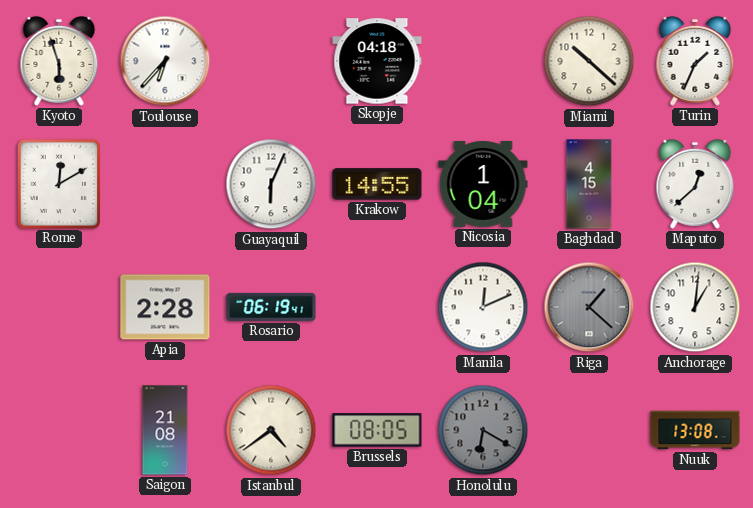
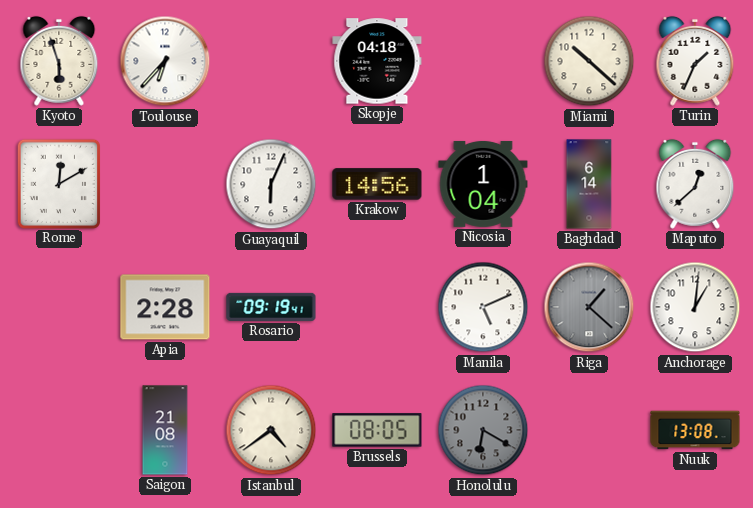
Krakow: 14:55 -> 14:56 (377, 184)
Baghdad: 4:15 -> 6:14 (589, 184)
Rosario: 06:19 -> 09:19 (271, 307)
Manila: 12:11 -> 5:11 (483, 307)
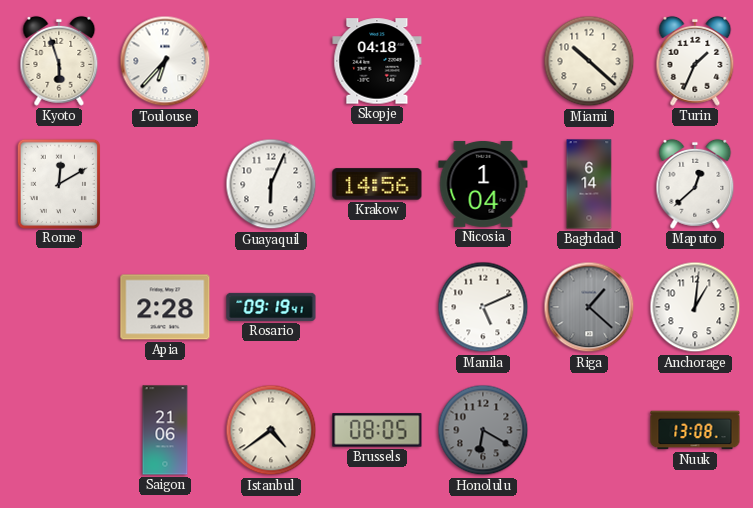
Saigon: 21:08 -> 21:06 (165, 430)
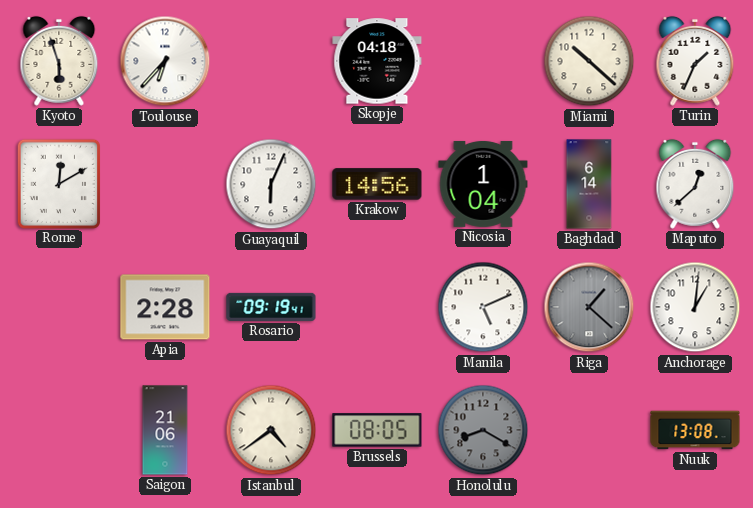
Honolulu: 6:20 -> 8:20 (483, 430)
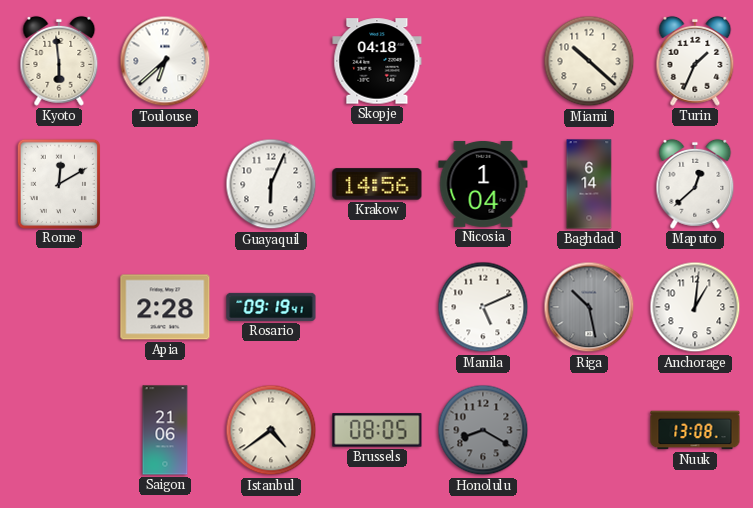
Kyoto: 5:57 -> 5:59 (59, 61)
Toulouse: 6:37 -> 6:38 (165, 61)
Riga: 1:22 -> 10:28 (589, 307)
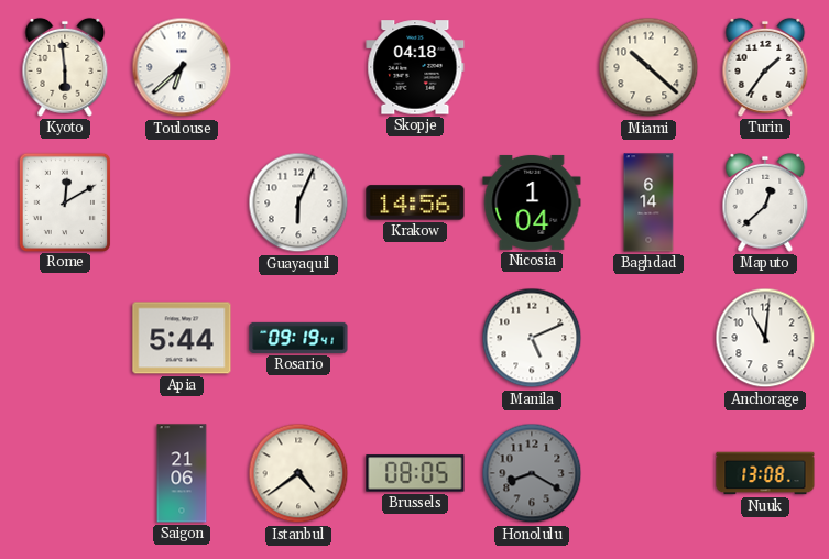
Turin: 1:34 -> 1:36 (765, 67)
Apia: 2:28 -> 5:44 (182, 338)
Riga: 10:28 -> none (589, 307)
Anchorage: 1:01 -> 11:01 (765, 338)
